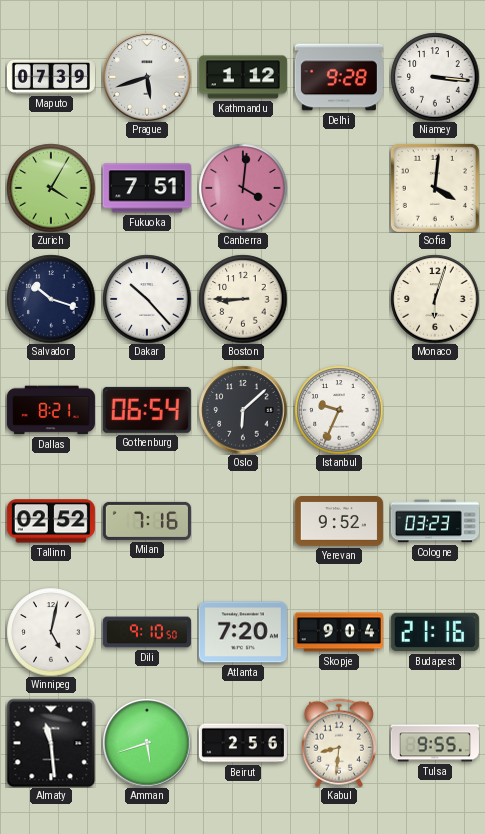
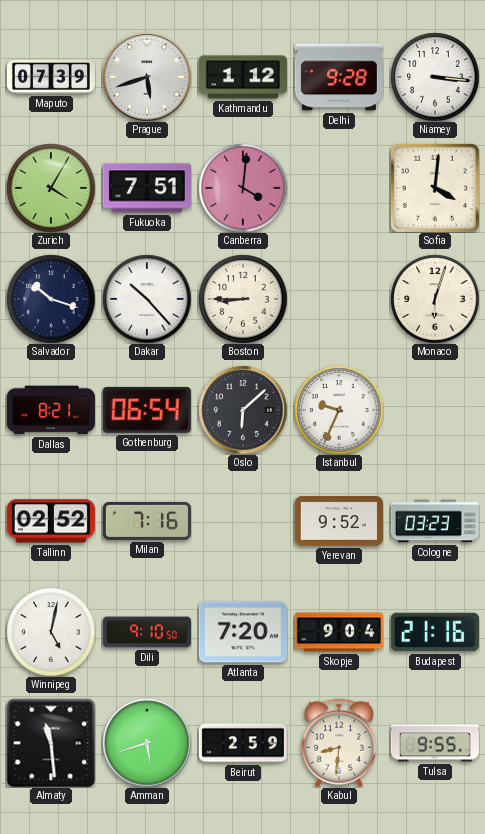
Beirut: 2:56 -> 2:59 (243, 743)
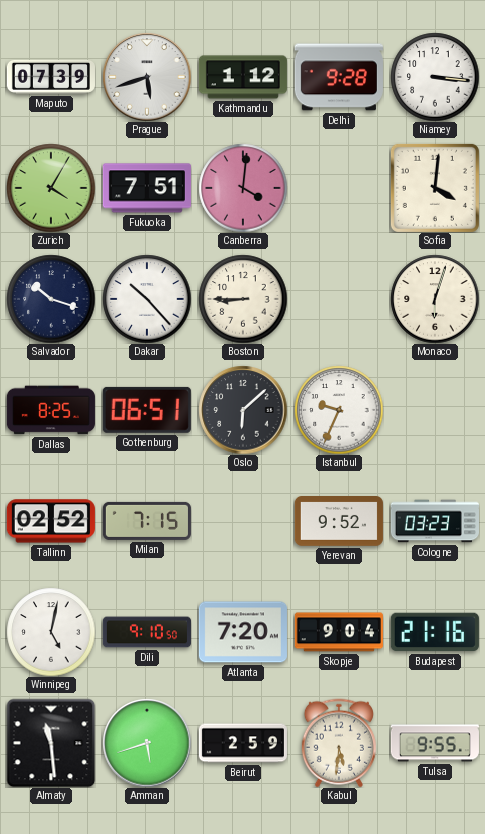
Dallas: 8:21 -> 8:25 (51, 410)
Gothenburg: 06:54 -> 06:51 (147, 410)
Milan: 7:16 -> 7:15 (147, 521)
Kabul: 8:31 -> 5:31 (339, 743)
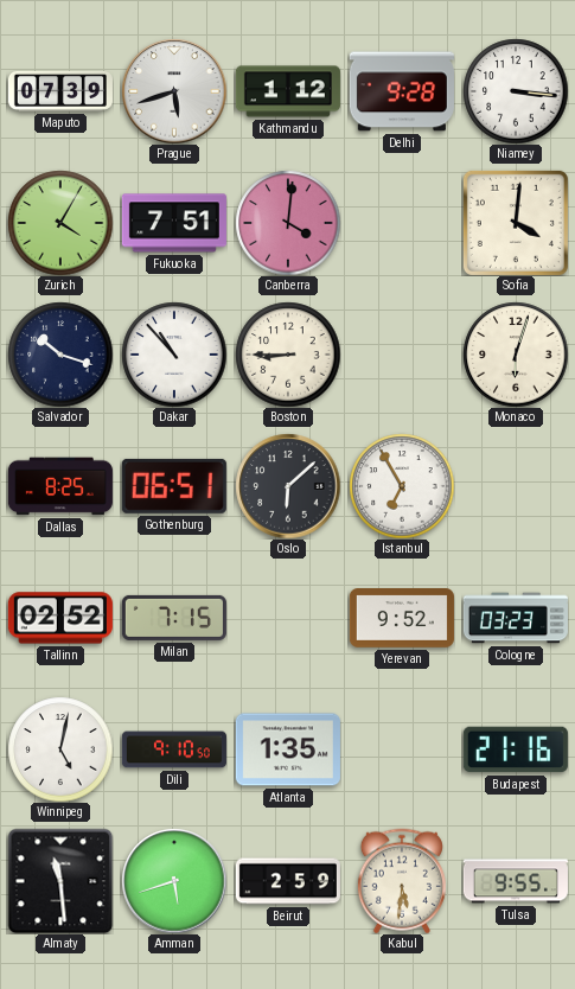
Dakar: 10:23 -> 10:53 (174, 355)
Istanbul: 9:34 -> 6:55 (402, 486)
Atlanta: 7:20 -> 1:35 (288, 749)
Skopje: 9:04 -> none (339, 632)
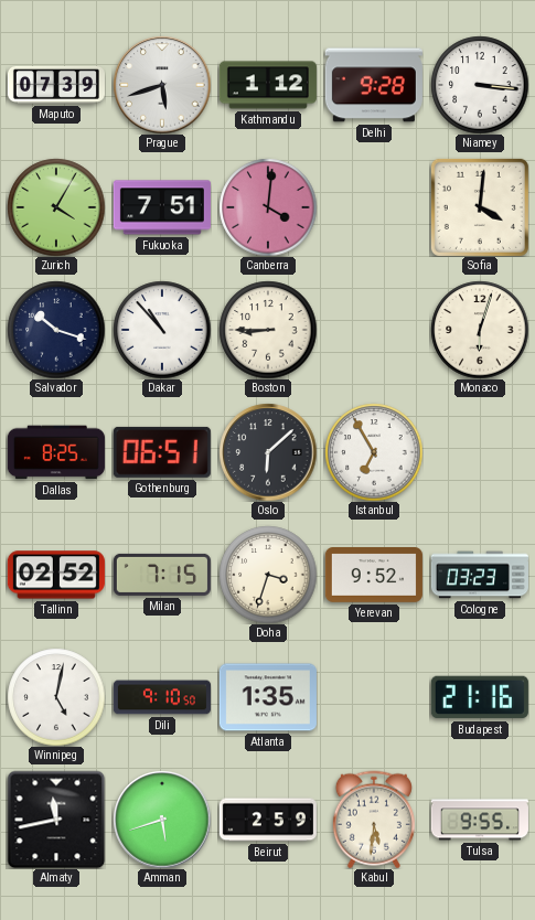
Doha: none -> 3:33 (268, 575)
Almaty: 11:29 -> 11:43 (56, 820)
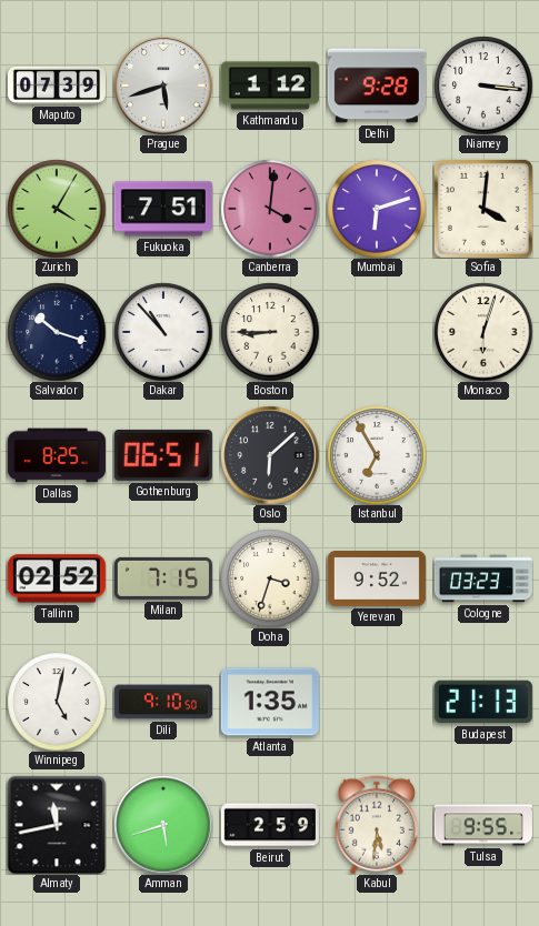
Mumbai: none -> 6:12 (377, 209)
Budapest: 21:16 -> 21:13 (483, 702)
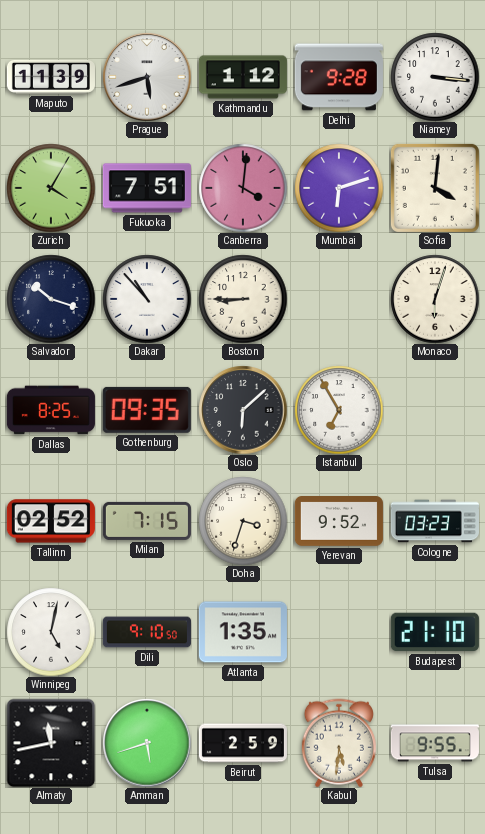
Maputo: 07:39 -> 11:39 (51, 77)
Gothenburg: 06:51 -> 09:35 (147, 410)
Budapest: 21:13 -> 21:10 (435, 632)
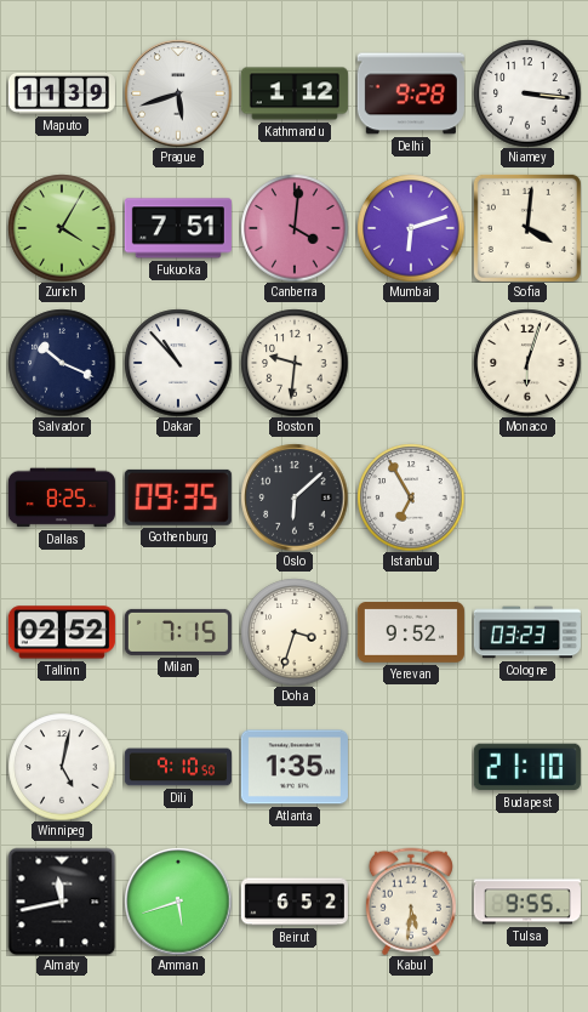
Salvador: 10:18 -> 10:19 (62, 363)
Boston: 8:45 -> 9:31 (295, 363)
Beirut: 2:59 -> 6:52 (295, 902)
